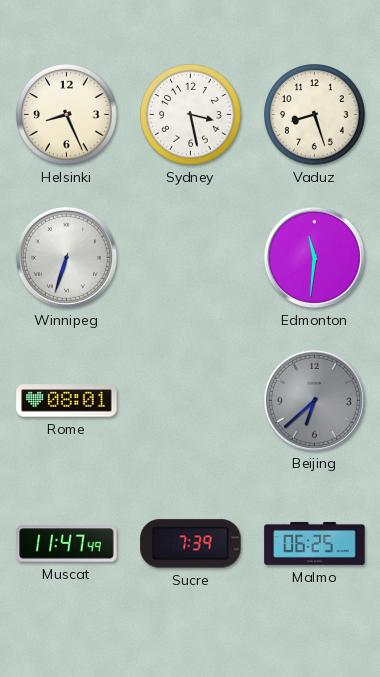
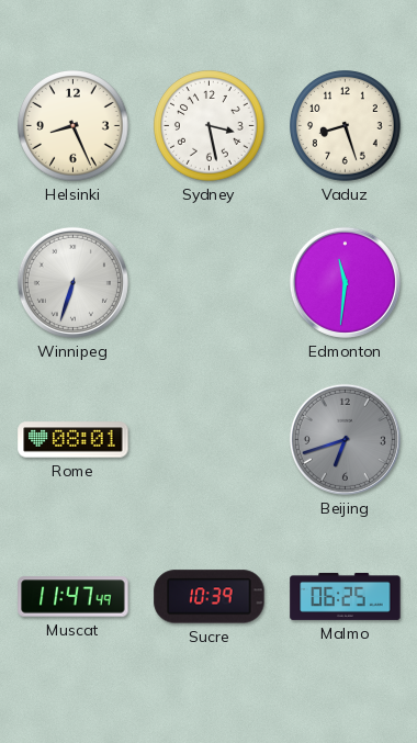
Beijing: 6:38 -> 6:42 (345, 439)
Sucre: 7:39 -> 10:39 (210, 597)
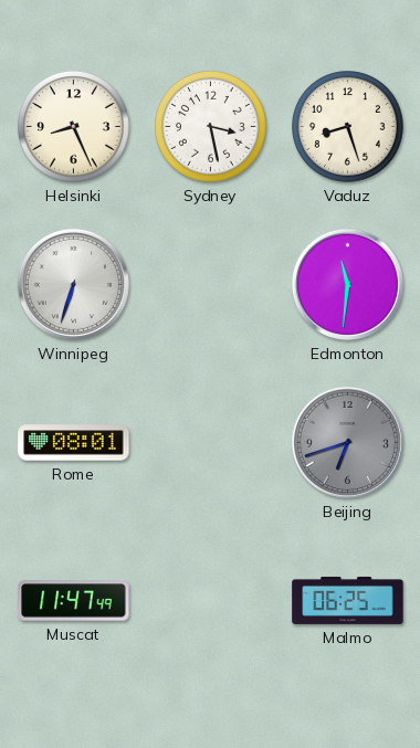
Sucre: 10:39 -> none (210, 597)
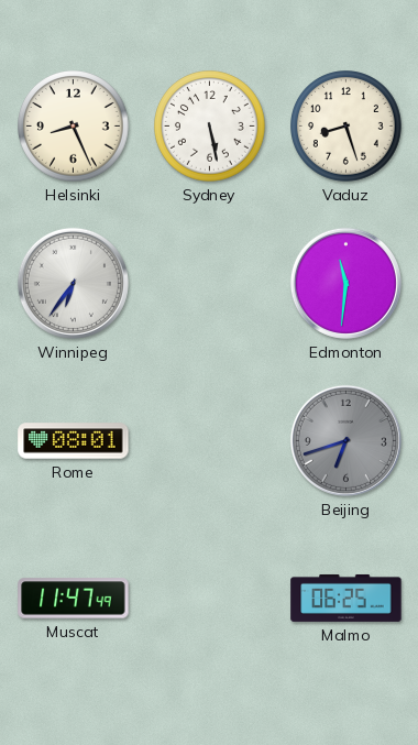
Sydney: 3:28 -> 5:28 (210, 127)
Winnipeg: 6:33 -> 6:36 (73, 283)
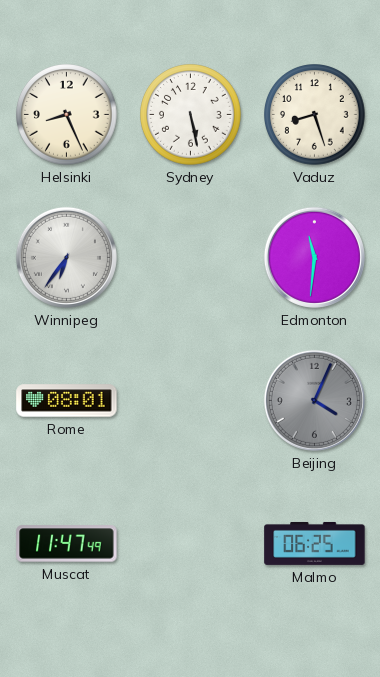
Beijing: 6:42 -> 4:04 (314, 400)
